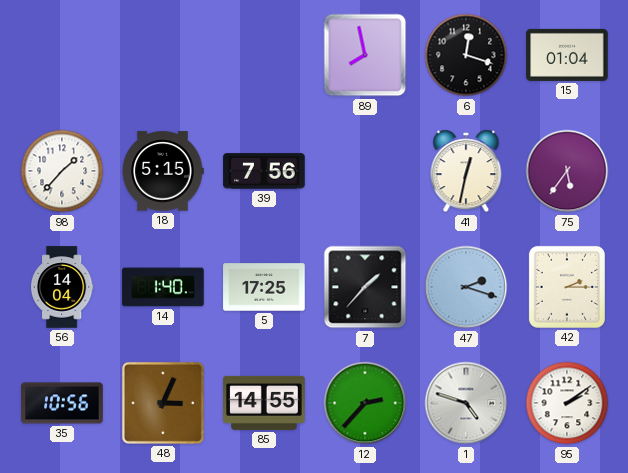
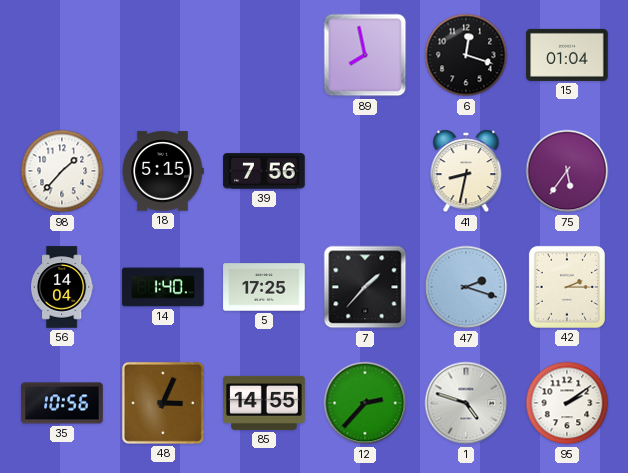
41: 12:32 -> 8:32 (466, 171)
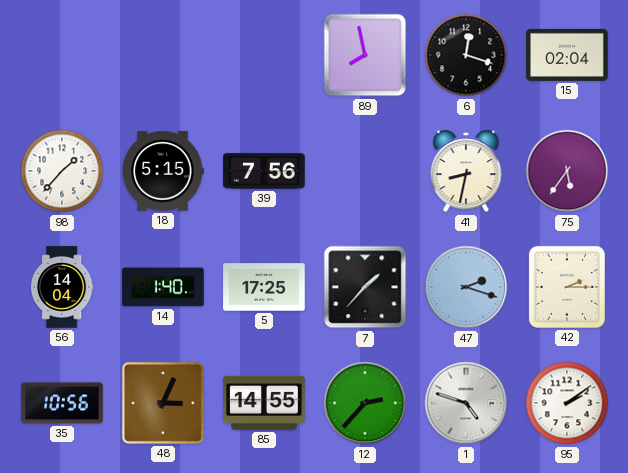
15: 01:04 -> 02:04 (567, 55)
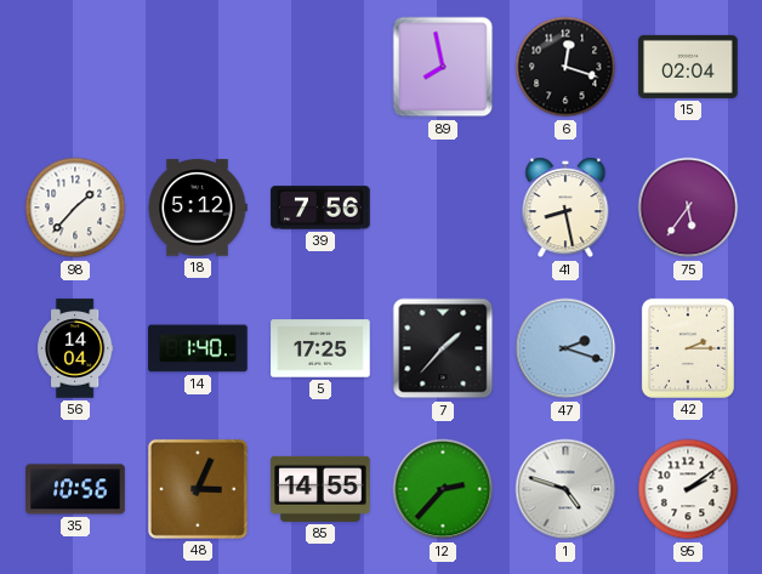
18: 5:15 -> 5:12 (198, 208)
41: 8:32 -> 8:28 (565, 208)
